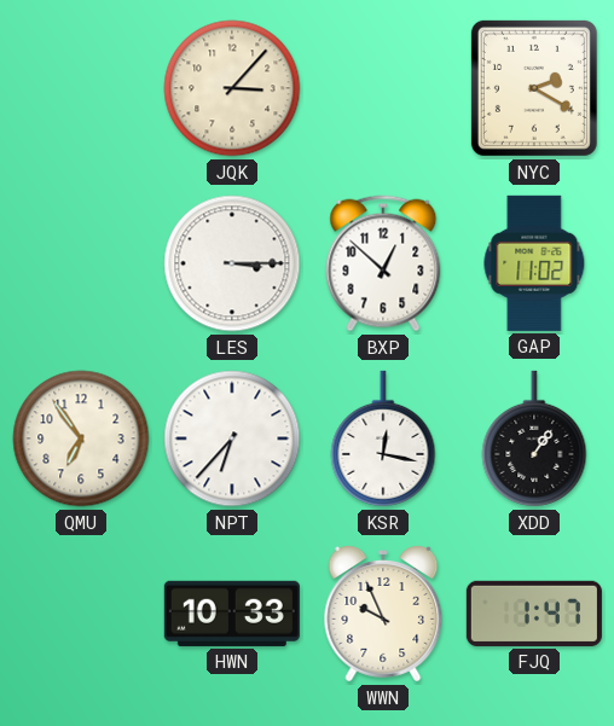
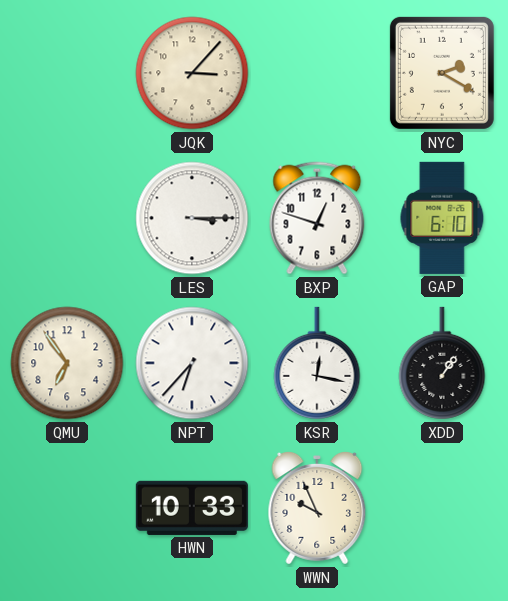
BXP: 12:52 -> 12:48 (317, 218)
GAP: 11:02 -> 6:10 (442, 218)
FJQ: 1:47 -> none (534, 614)
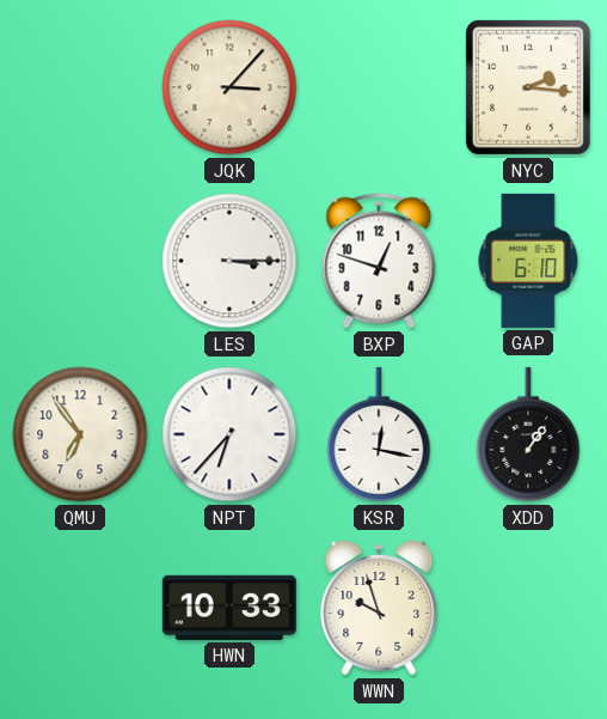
NYC: 2:20 -> 2:16 (528, 87)
WWN: 9:56 -> 9:57 (379, 609)
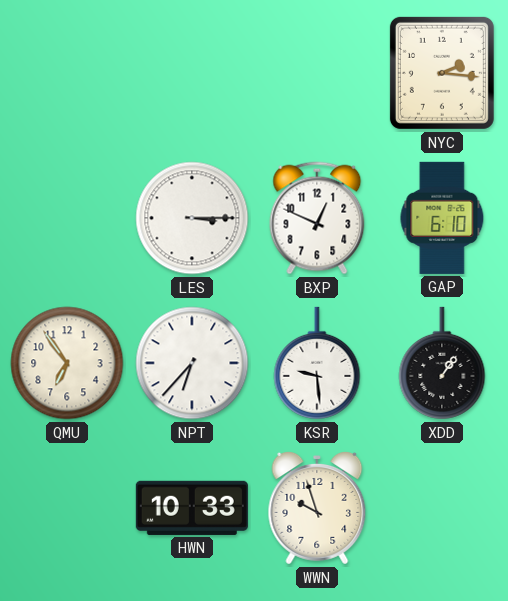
JQK: 3:07 -> none (229, 87)
BXP: 12:48 -> 12:49 (317, 218)
KSR: 12:17 -> 9:29 (317, 363)
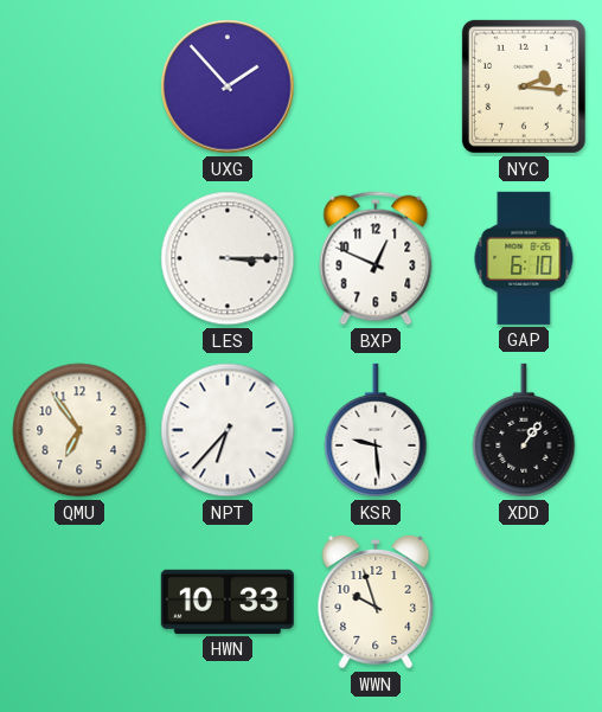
UXG: none -> 1:53 (228, 86)
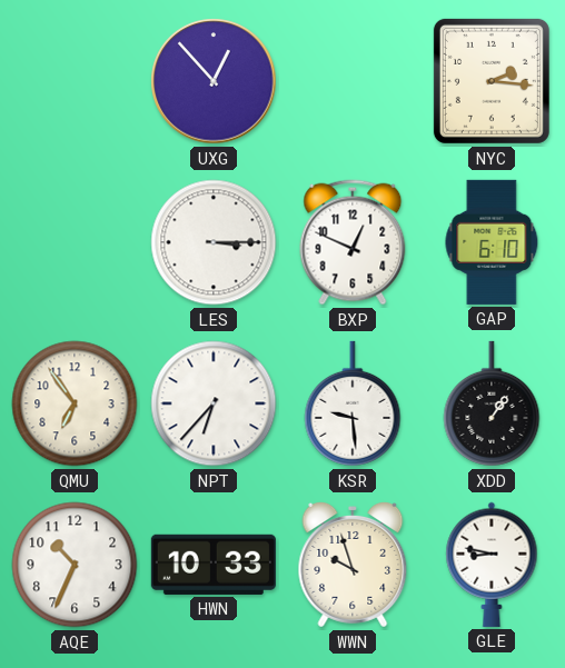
UXG: 1:53 -> 12:53 (214, 81)
AQE: none -> 10:34 (75, 565)
GLE: none -> 8:47 (492, 565)
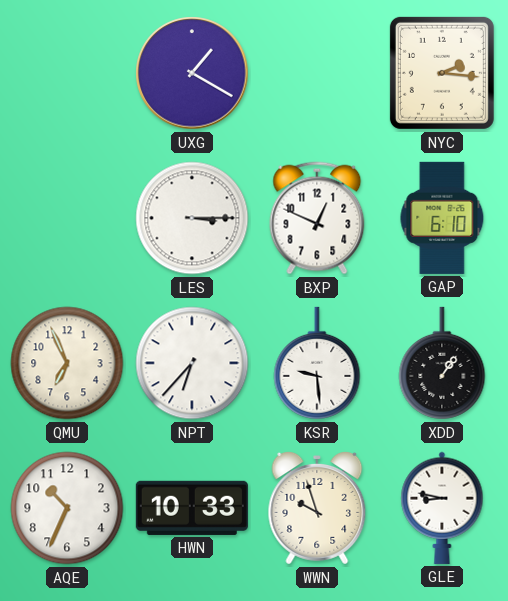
UXG: 12:53 -> 1:20 (192, 73)
QMU: 6:54 -> 6:56 (67, 363)
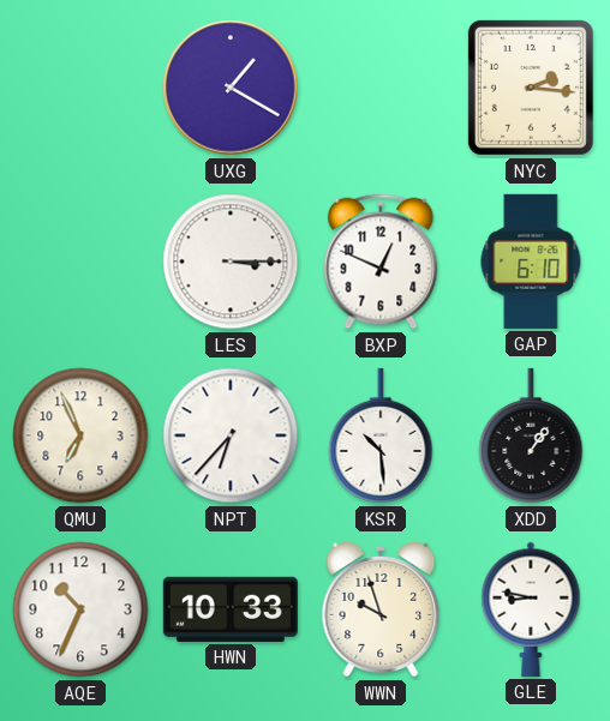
KSR: 9:29 -> 10:29 (381, 435)
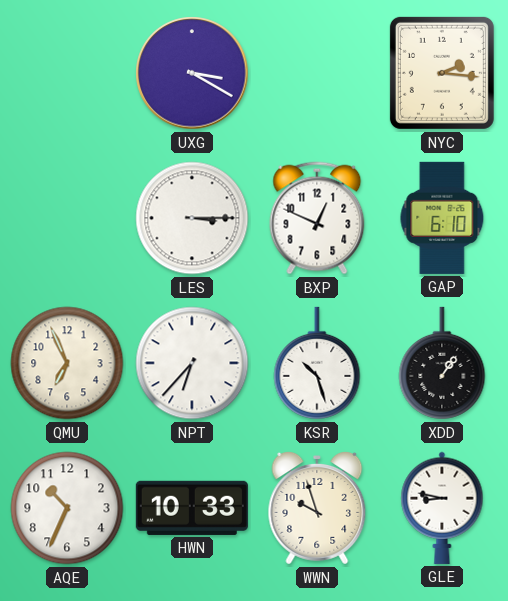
UXG: 1:20 -> 3:20 (192, 73)
KSR: 10:29 -> 10:27 (317, 363)
